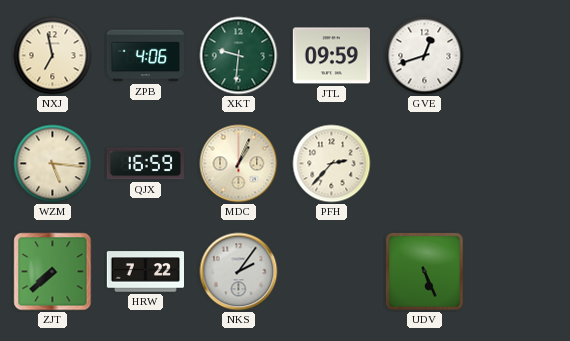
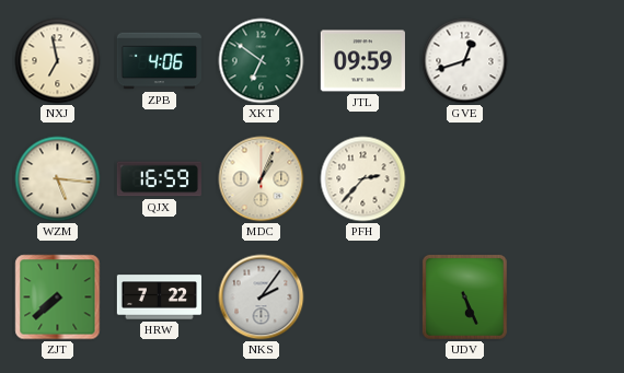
XKT: 9:31 -> 6:51 (262, 61)
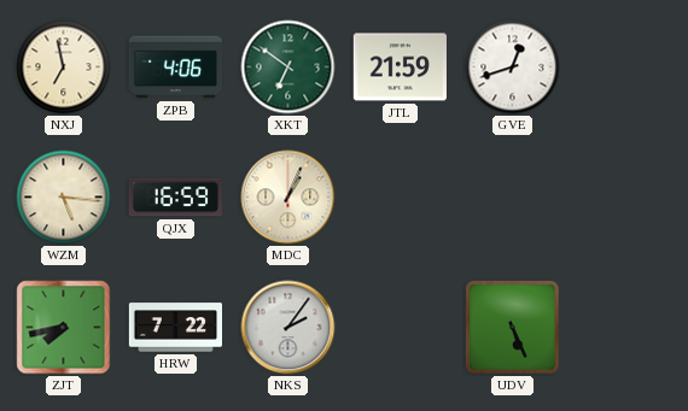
JTL: 09:59 -> 21:59 (400, 67)
PFH: 2:37 -> none (363, 179)
ZJT: 7:38 -> 7:43 (64, 328)
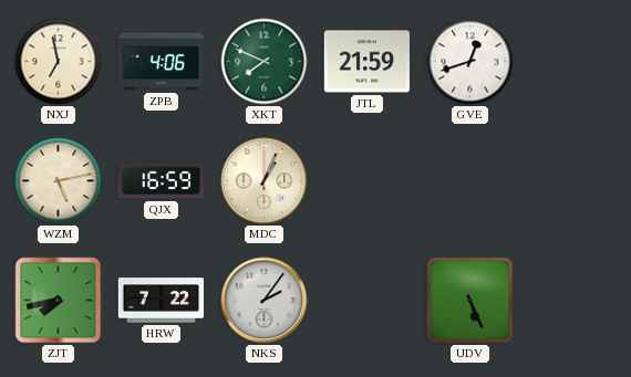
XKT: 6:51 -> 7:49 (265, 62)
WZM: 5:16 -> 5:13 (59, 181)
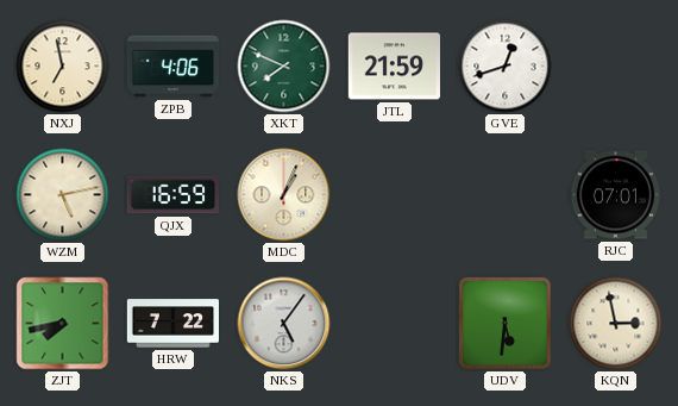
RJC: none -> 07:01 (615, 195)
NKS: 2:06 -> 5:06 (284, 324)
UDV: 5:26 -> 5:31 (504, 323)
KQN: none -> 2:58 (616, 324)
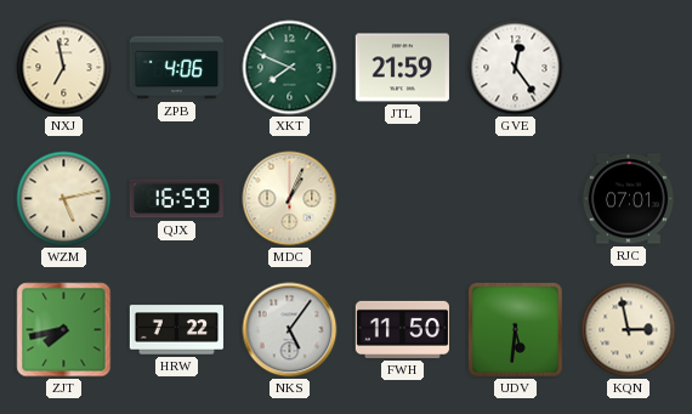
GVE: 12:42 -> 12:24 (516, 68)
FWH: none -> 11:50 (402, 329)
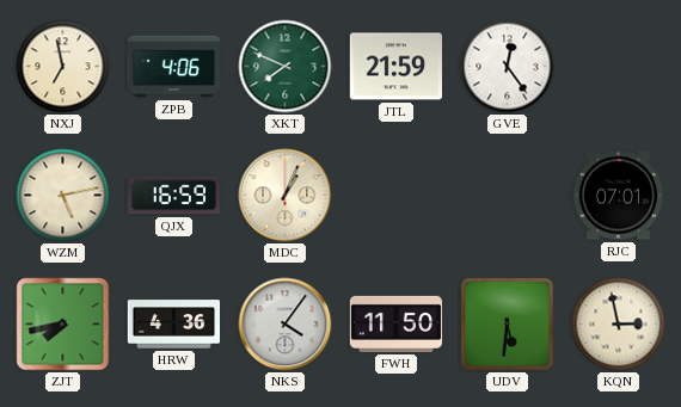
HRW: 7:22 -> 4:36 (173, 325)
NKS: 5:06 -> 4:06 (286, 325)
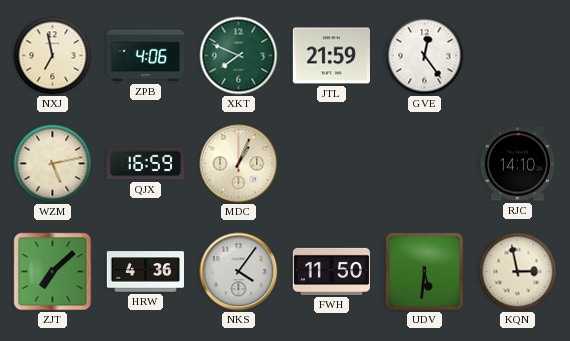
RJC: 07:01 -> 14:10 (517, 164)
ZJT: 7:43 -> 7:08 (53, 272)
